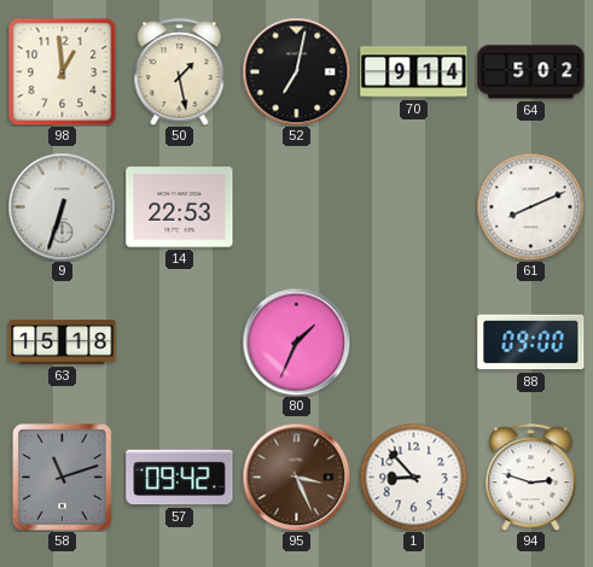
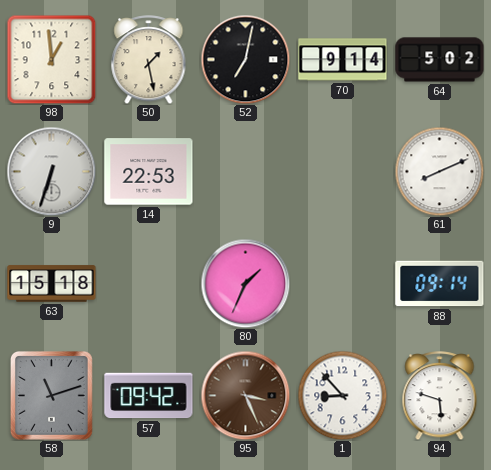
88: 09:00 -> 09:14 (440, 284)
94: 2:48 -> 5:48 (440, 396)
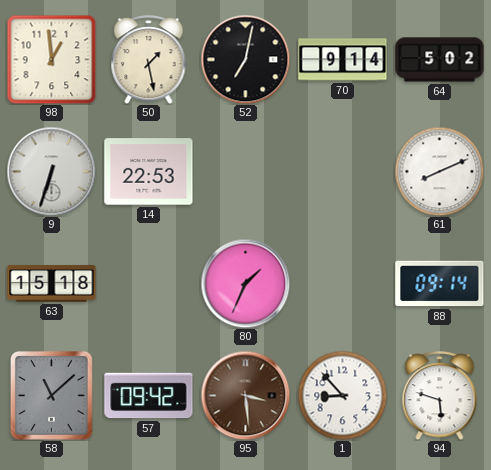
58: 11:12 -> 11:08 (51, 396)
95: 3:26 -> 3:29 (245, 395)
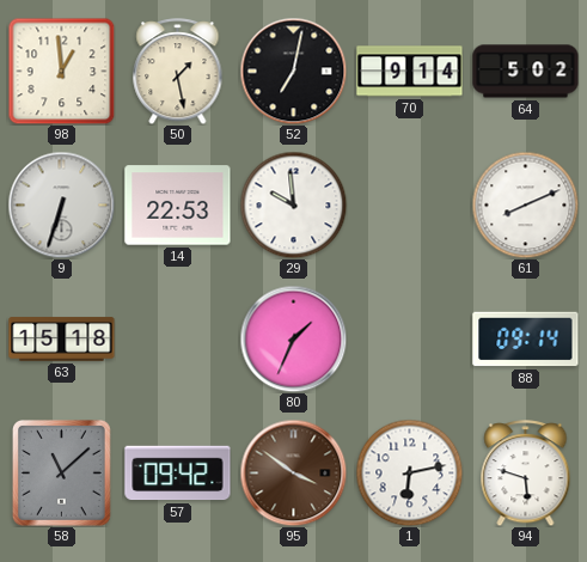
29: none -> 9:59 (293, 204)
95: 3:29 -> 3:51 (293, 472)
1: 8:53 -> 6:13 (409, 472)
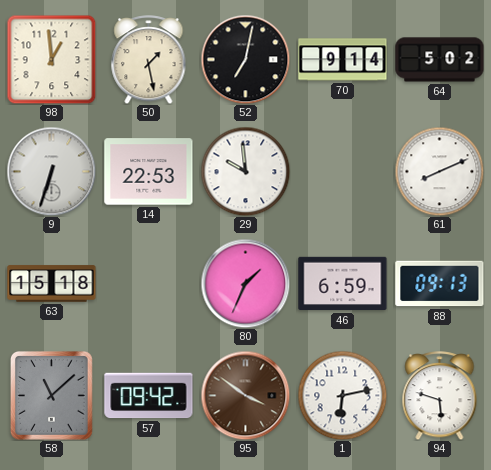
46: none -> 6:59 (343, 284)
88: 09:14 -> 09:13 (440, 284)
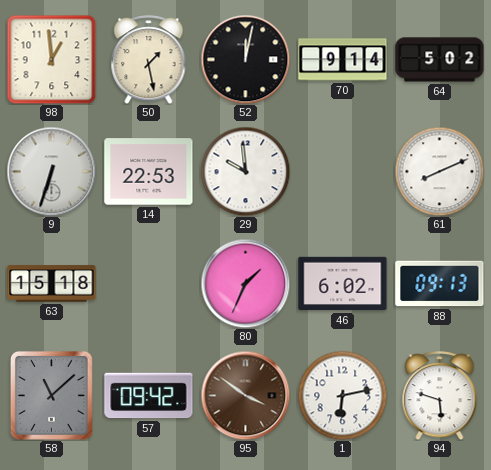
52: 7:02 -> 12:02 (245, 59)
46: 6:59 -> 6:02 (343, 284)
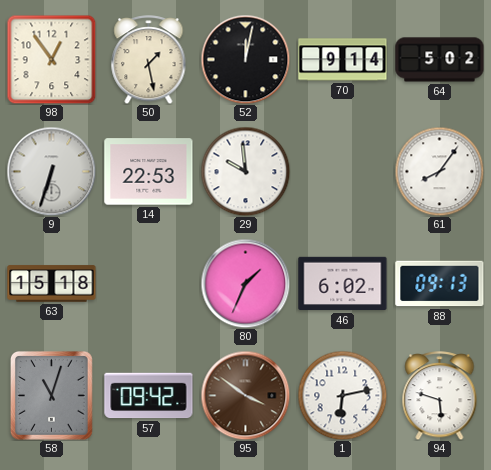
98: 12:59 -> 12:54 (51, 59)
61: 8:11 -> 8:06 (439, 171)
58: 11:08 -> 11:03 (51, 396)
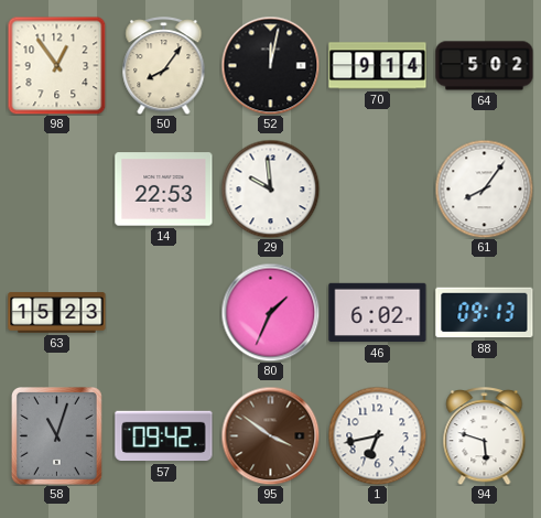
50: 1:28 -> 8:06 (164, 66)
9: 6:33 -> none (51, 171)
63: 15:18 -> 15:23 (57, 313)
1: 6:13 -> 6:43 (377, 435)
